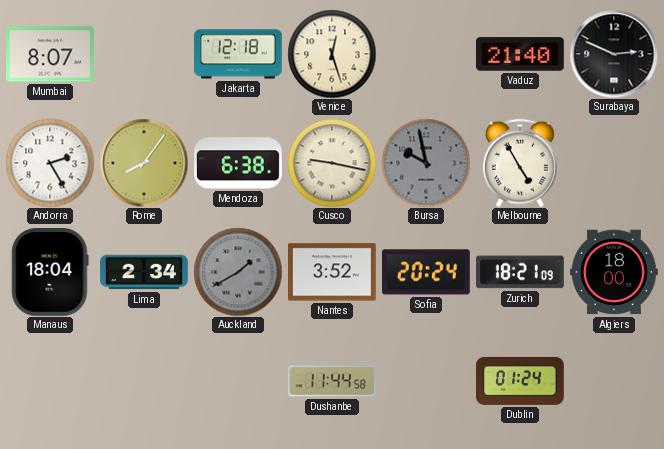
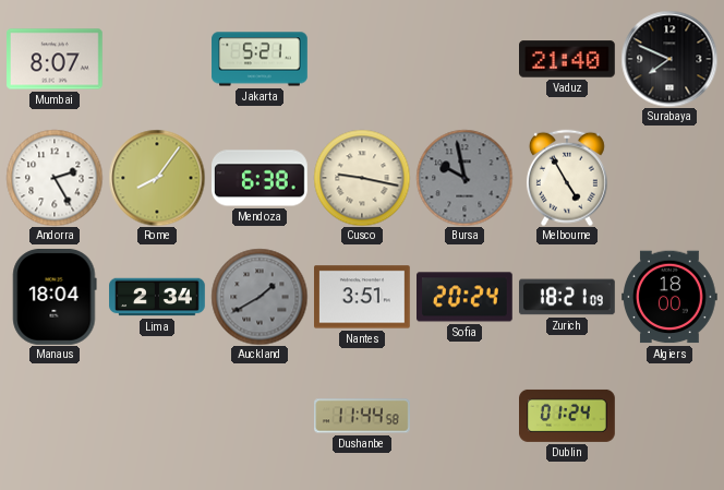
Jakarta: 12:18 -> 5:21 (260, 59)
Venice: 12:27 -> none (332, 54)
Surabaya: 2:49 -> 7:49 (669, 59)
Nantes: 3:52 -> 3:51 (363, 297)
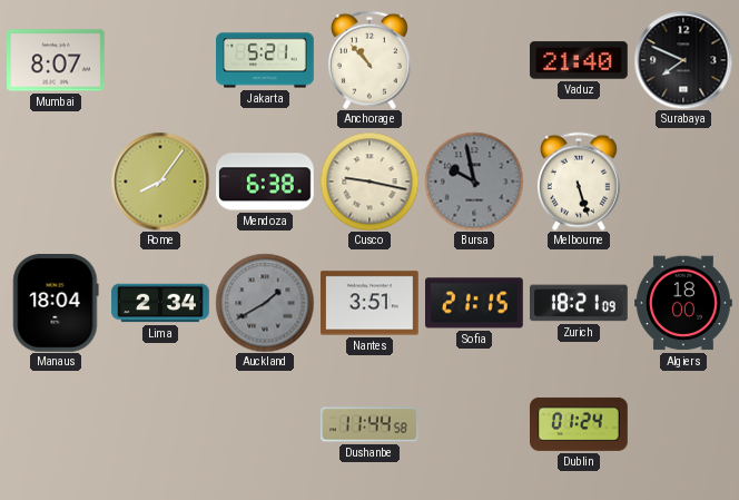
Anchorage: none -> 10:53 (369, 60)
Andorra: 2:25 -> none (55, 178)
Melbourne: 4:55 -> 5:27 (579, 182)
Sofia: 20:24 -> 21:15 (475, 303)
